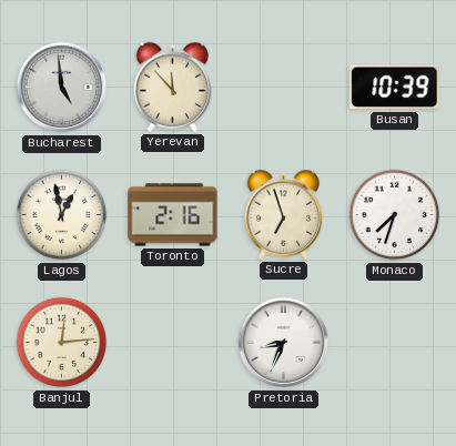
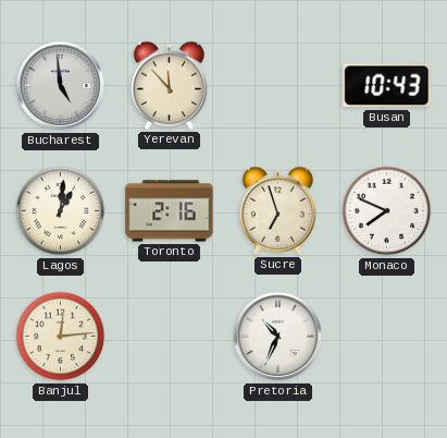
Busan: 10:39 -> 10:43 (387, 86)
Lagos: 12:58 -> 1:01 (61, 211)
Monaco: 7:33 -> 7:49 (387, 211)
Pretoria: 8:34 -> 10:34 (278, 337)
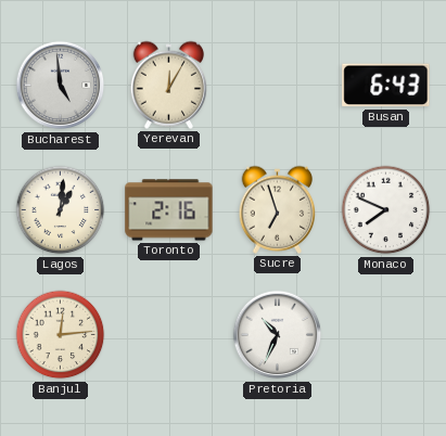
Yerevan: 11:53 -> 12:05 (168, 85)
Busan: 10:43 -> 6:43 (386, 86)
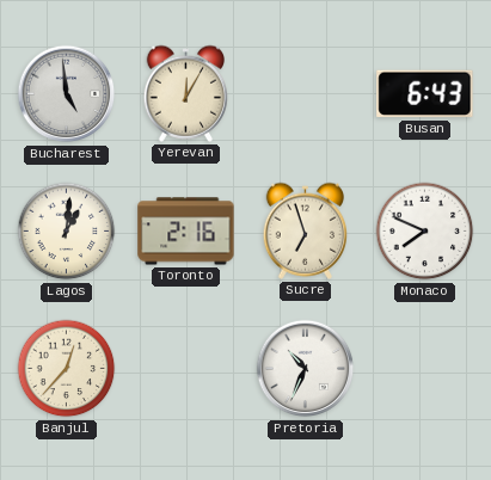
Banjul: 12:14 -> 12:37 (67, 369)
